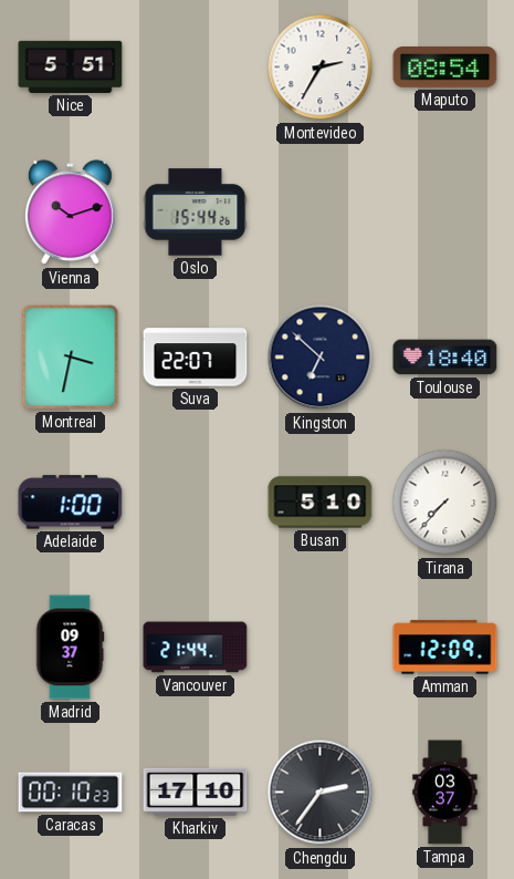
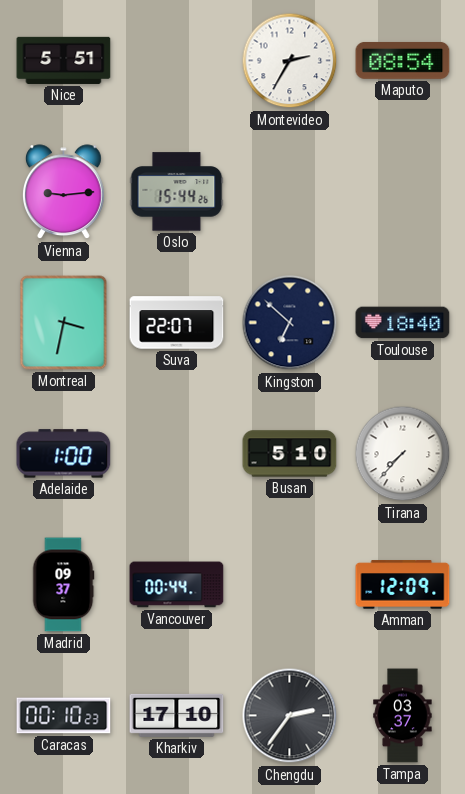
Vienna: 10:12 -> 9:14 (64, 192)
Vancouver: 21:44 -> 00:44 (177, 585)
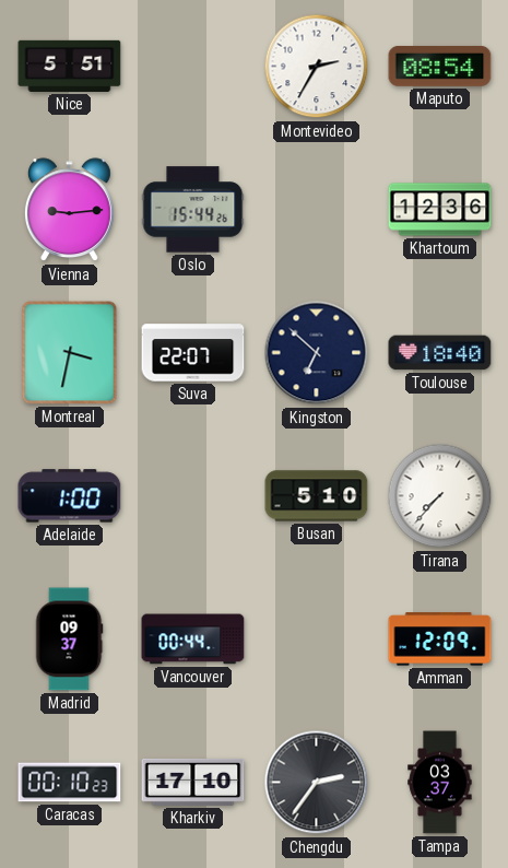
Khartoum: none -> 12:36 (440, 210)
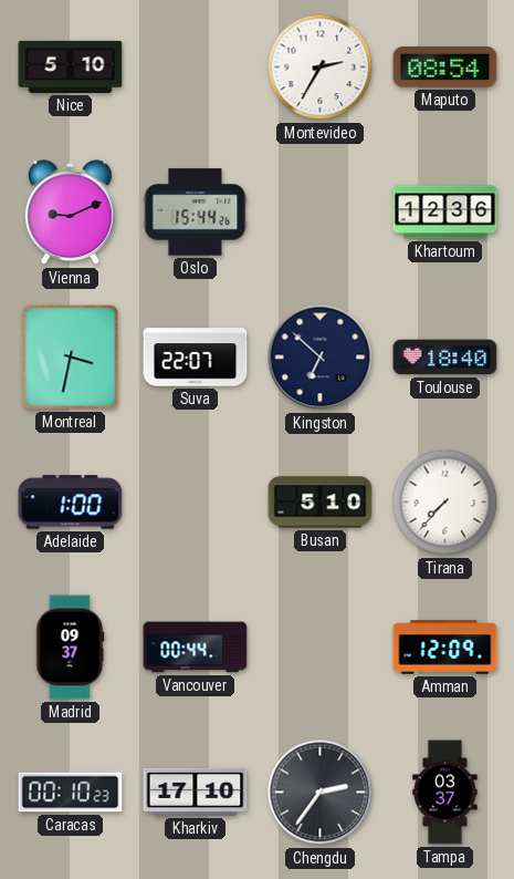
Nice: 5:51 -> 5:10 (71, 66)
Vienna: 9:14 -> 9:11 (71, 213)
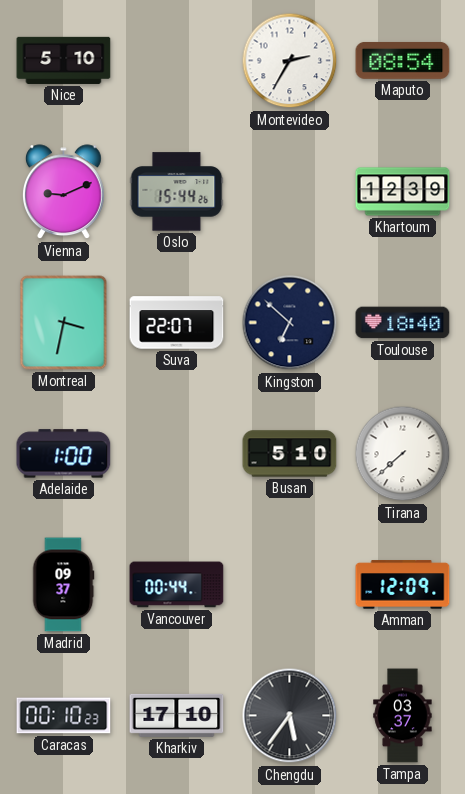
Khartoum: 12:36 -> 12:39 (403, 192)
Tirana: 7:37 -> 7:38 (403, 454)
Chengdu: 2:36 -> 5:36 (290, 716)
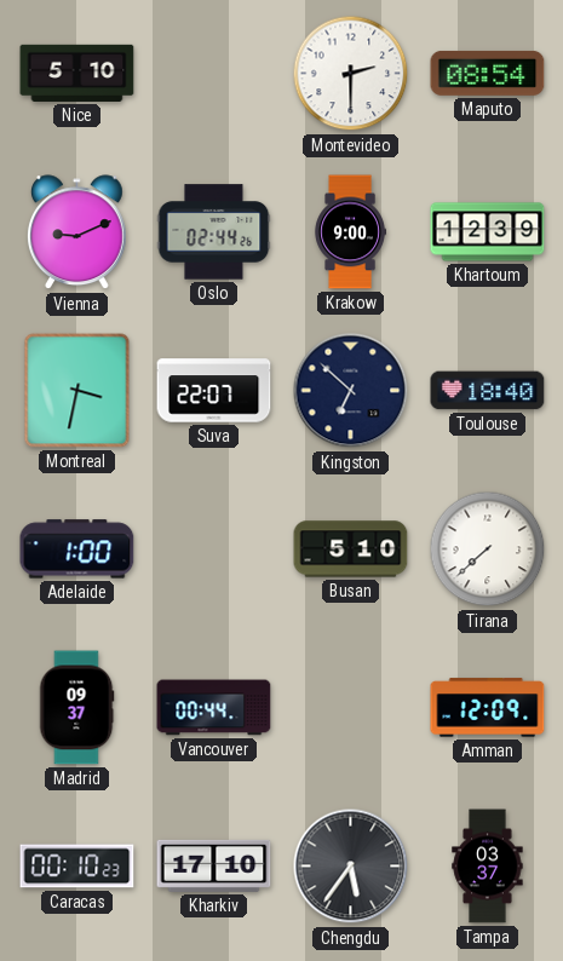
Montevideo: 2:35 -> 2:30 (351, 74)
Oslo: 15:44 -> 02:44 (214, 232)
Krakow: none -> 9:00 (350, 232)
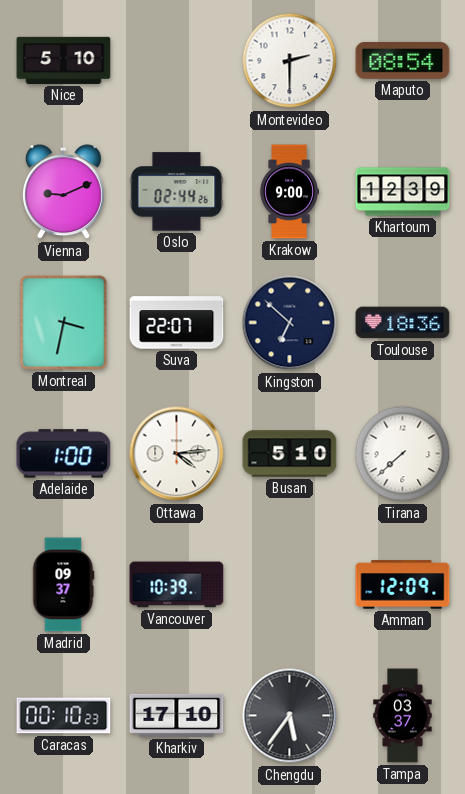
Toulouse: 18:40 -> 18:36 (403, 323)
Ottawa: none -> 4:14 (177, 454)
Vancouver: 00:44 -> 10:39 (177, 585)
